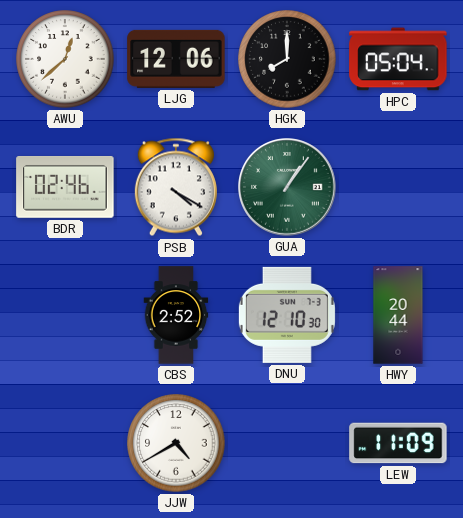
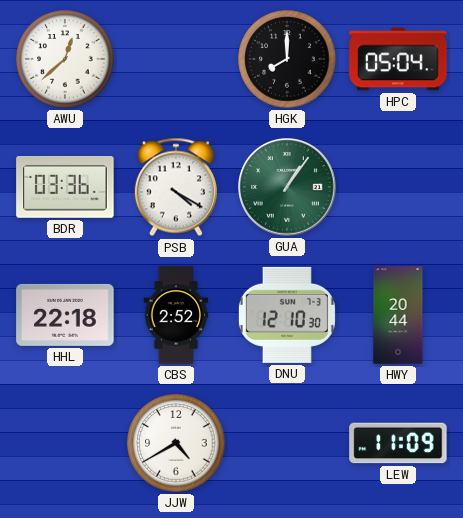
LJG: 12:06 -> none (176, 59)
BDR: 02:46 -> 03:36 (65, 188)
HHL: none -> 22:18 (65, 315)
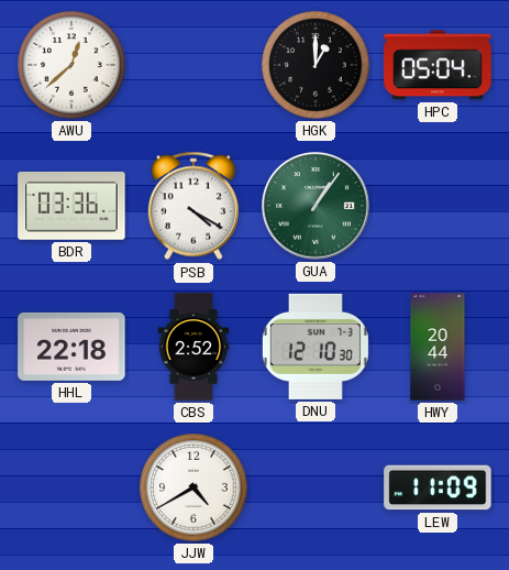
HGK: 8:00 -> 1:00 (316, 65)
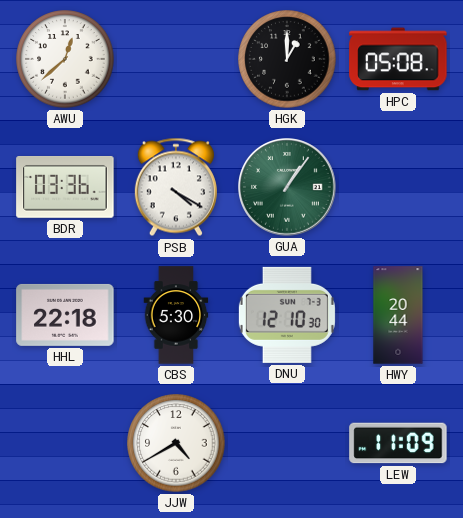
HPC: 05:04 -> 05:08 (398, 59)
CBS: 2:52 -> 5:30 (176, 315)
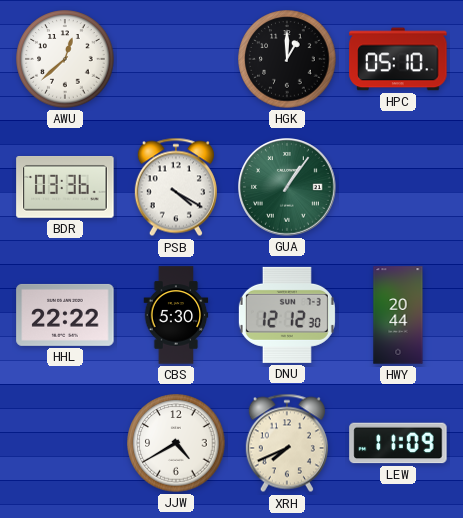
HPC: 05:08 -> 05:10 (398, 59)
HHL: 22:18 -> 22:22 (65, 315)
DNU: 12:10 -> 12:12 (287, 315)
XRH: none -> 7:41 (287, 443)
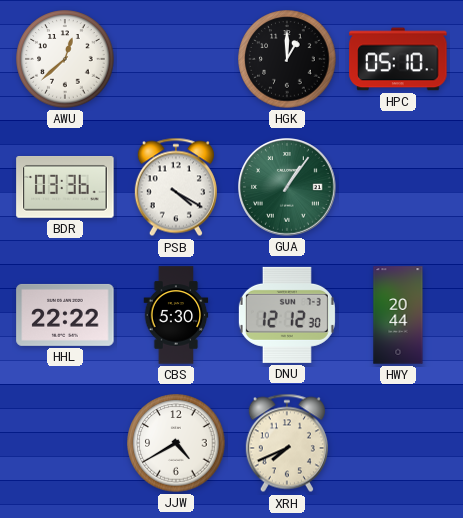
LEW: 11:09 -> none (398, 443)
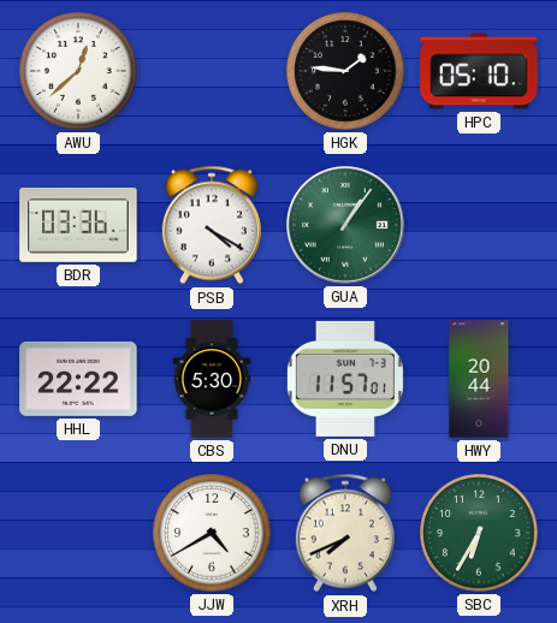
HGK: 1:00 -> 1:46 (345, 71)
DNU: 12:12 -> 11:57 (345, 379)
SBC: none -> 6:35 (479, 533)
